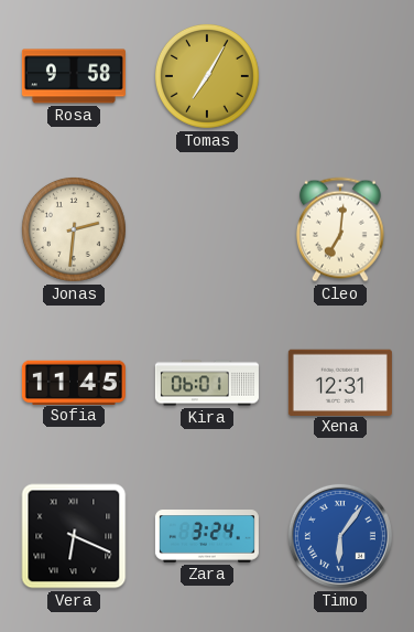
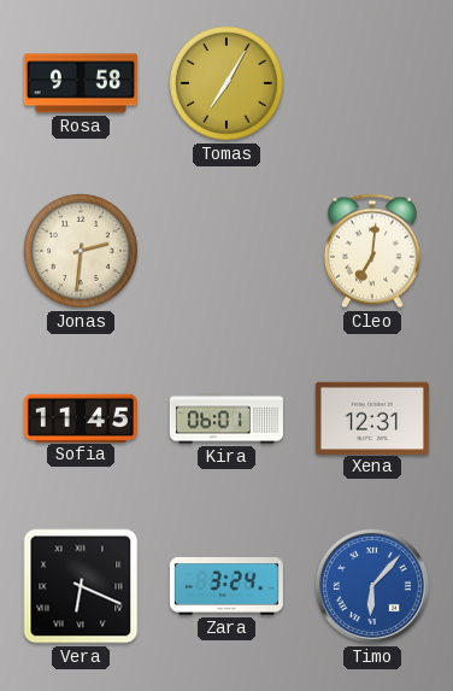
Timo: 6:06 -> 6:07 (372, 586)
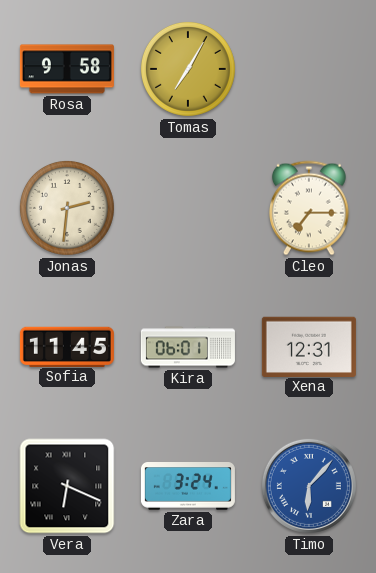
Cleo: 7:01 -> 7:15 (309, 208)
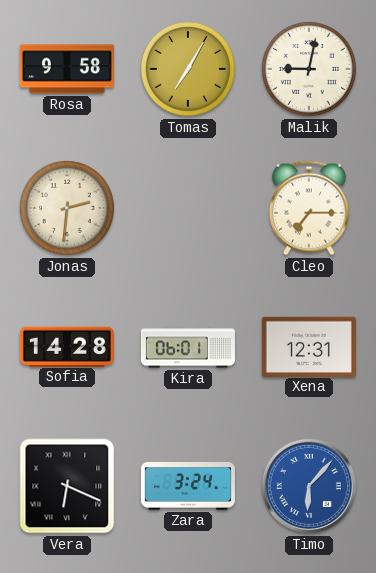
Malik: none -> 9:02 (309, 69)
Sofia: 11:45 -> 14:28 (67, 346)
